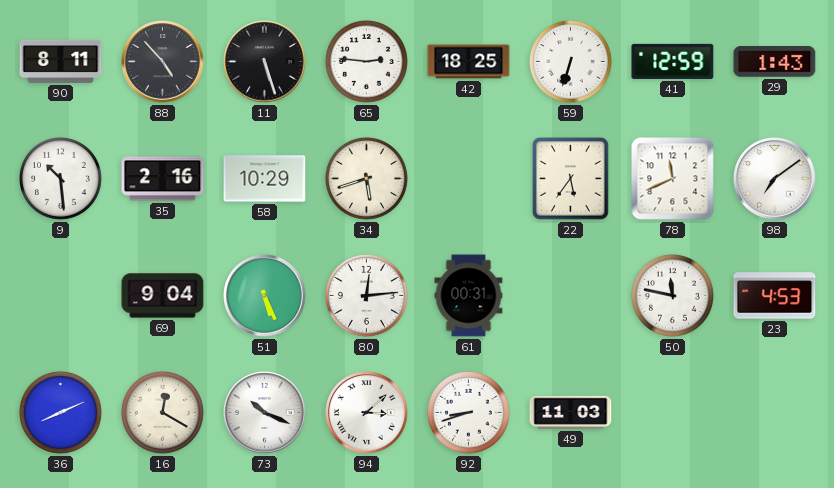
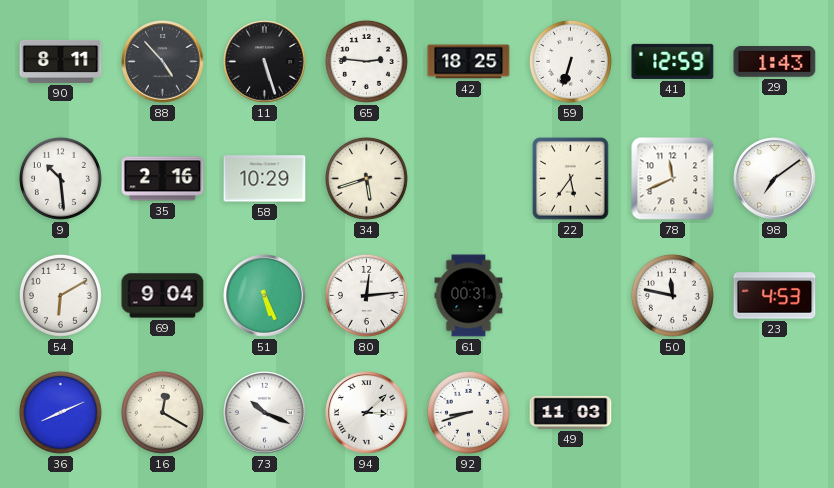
54: none -> 6:10 (60, 295)
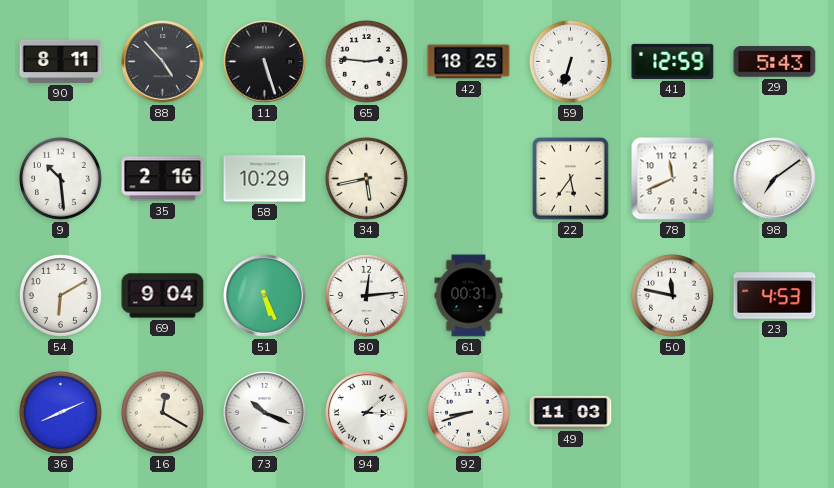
29: 1:43 -> 5:43 (775, 62)
34: 5:42 -> 5:43 (366, 178)
